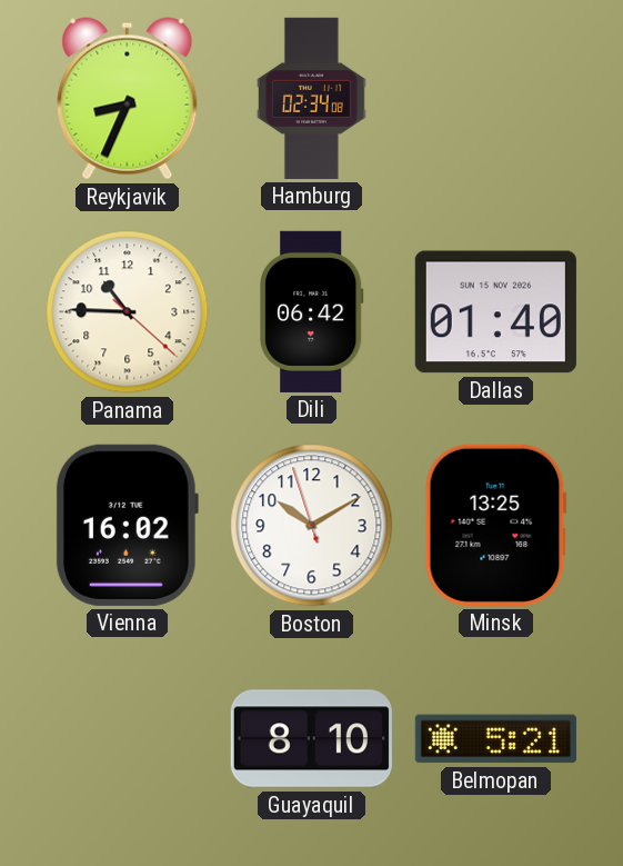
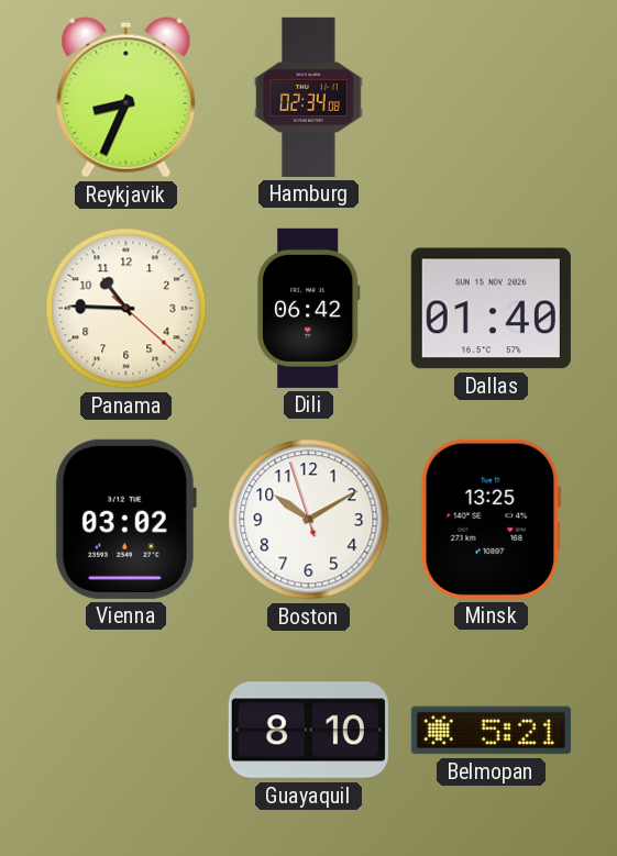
Vienna: 16:02 -> 03:02 (125, 519)
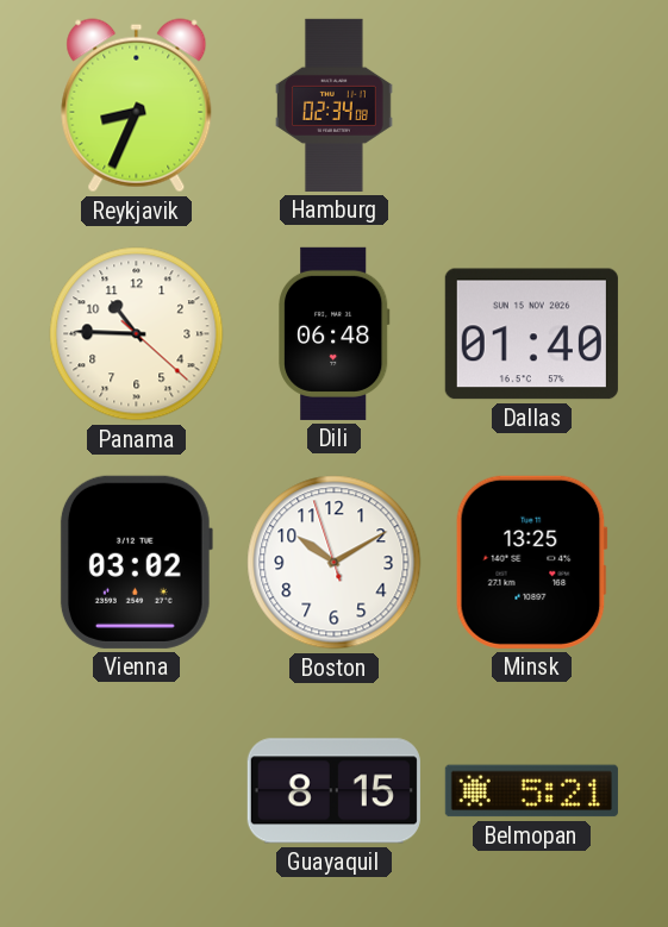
Dili: 06:42 -> 06:48 (335, 333)
Guayaquil: 8:10 -> 8:15 (333, 791)
